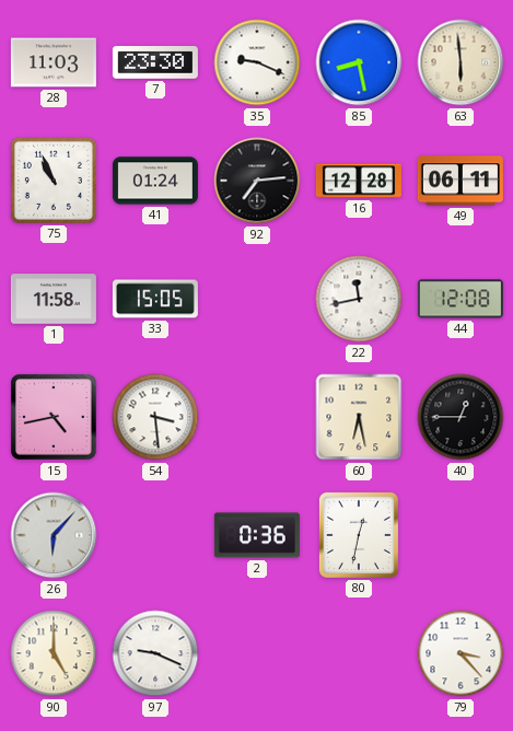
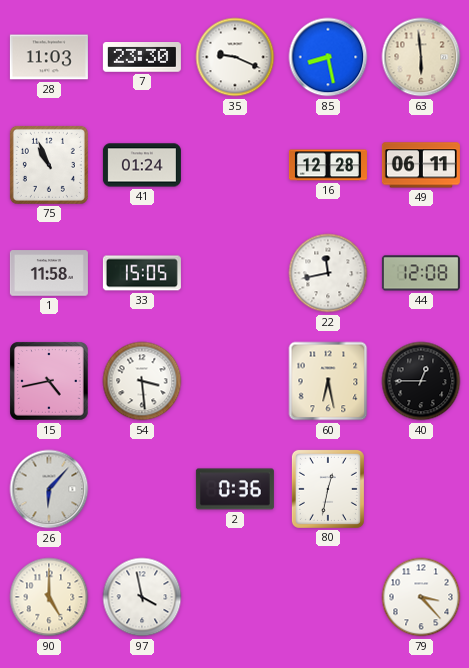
92: 7:14 -> none (257, 181)
97: 9:19 -> 3:58 (142, 597)
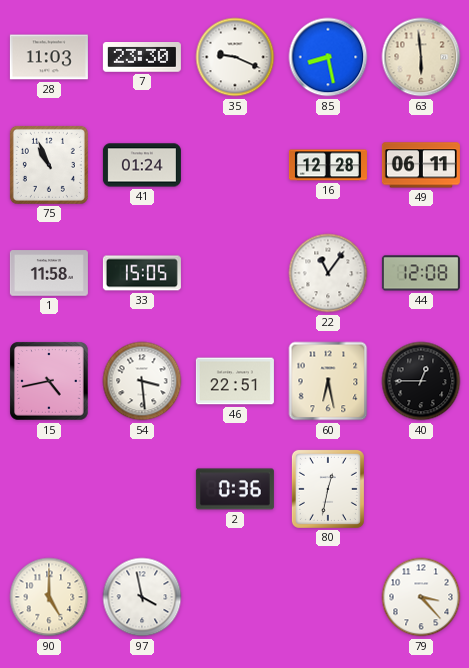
22: 11:43 -> 11:06 (328, 273)
46: none -> 22:51 (235, 381)
26: 6:07 -> none (49, 489)
